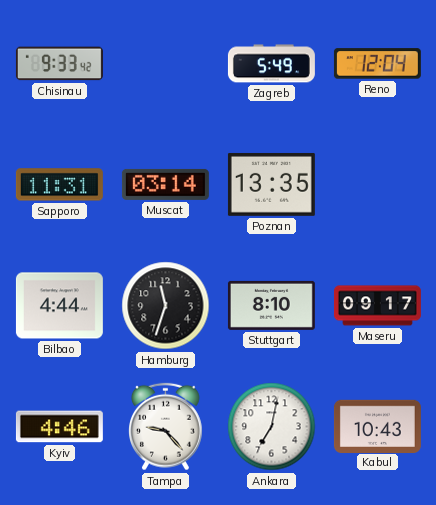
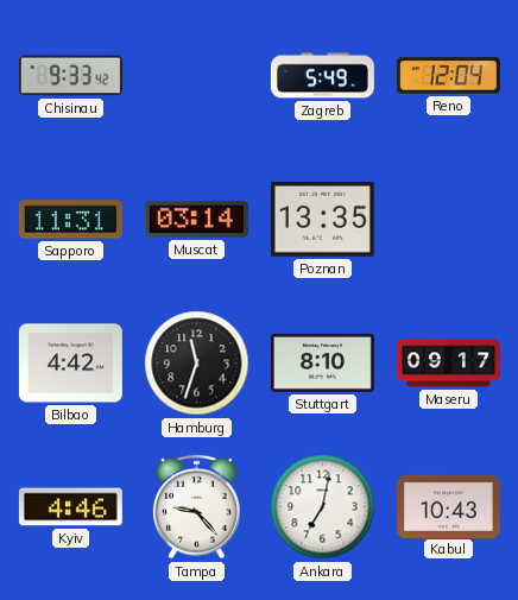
Bilbao: 4:44 -> 4:42 (70, 364)
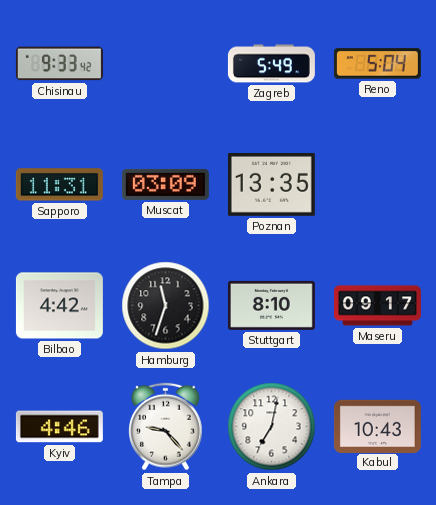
Reno: 12:04 -> 5:04 (377, 64)
Muscat: 03:14 -> 03:09 (165, 184)
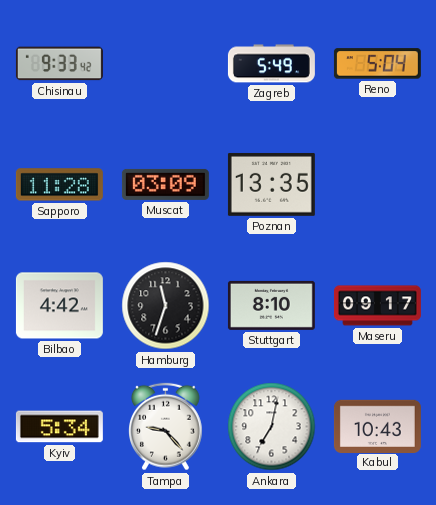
Sapporo: 11:31 -> 11:28 (59, 185)
Kyiv: 4:46 -> 5:34 (59, 427)
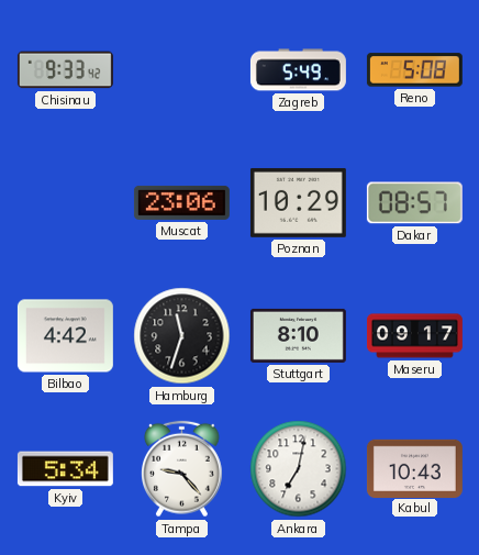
Reno: 5:04 -> 5:08 (414, 70)
Sapporo: 11:28 -> none (59, 185)
Muscat: 03:09 -> 23:06 (181, 202)
Poznan: 13:35 -> 10:29 (298, 202)
Dakar: none -> 08:57 (414, 203)
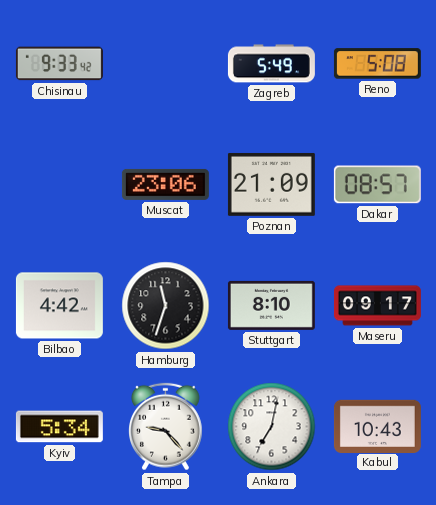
Poznan: 10:29 -> 21:09 (271, 184)
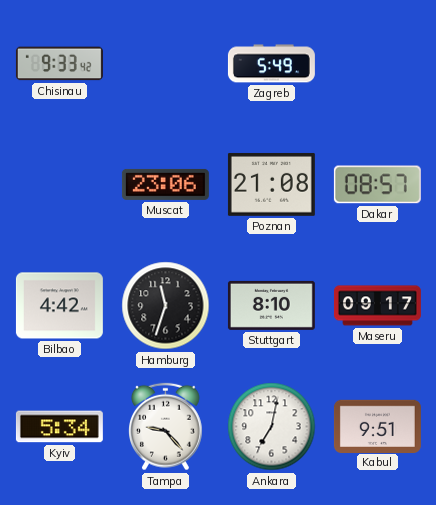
Reno: 5:08 -> none (377, 64)
Poznan: 21:09 -> 21:08 (271, 184)
Kabul: 10:43 -> 9:51 (377, 426)
